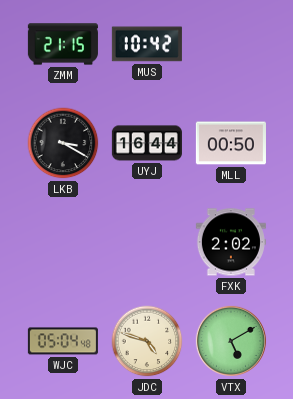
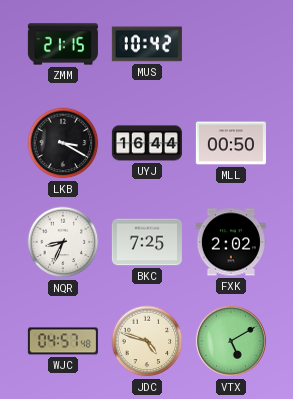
NQR: none -> 8:34 (63, 242)
BKC: none -> 7:25 (147, 242)
WJC: 05:04 -> 04:57 (63, 341)
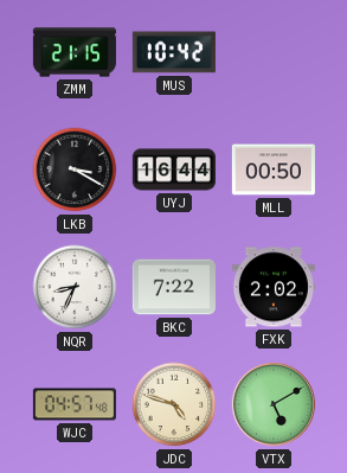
BKC: 7:25 -> 7:22 (174, 287)
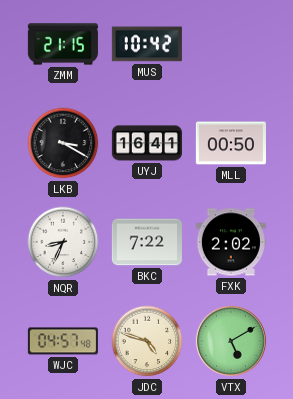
UYJ: 16:44 -> 16:41 (147, 143)
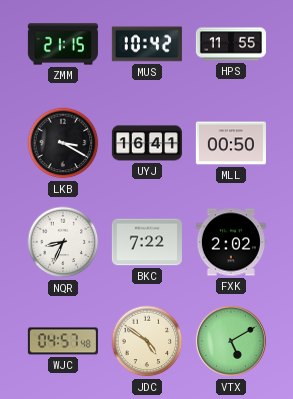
HPS: none -> 11:55 (231, 44)
JDC: 4:48 -> 4:51 (147, 341)
